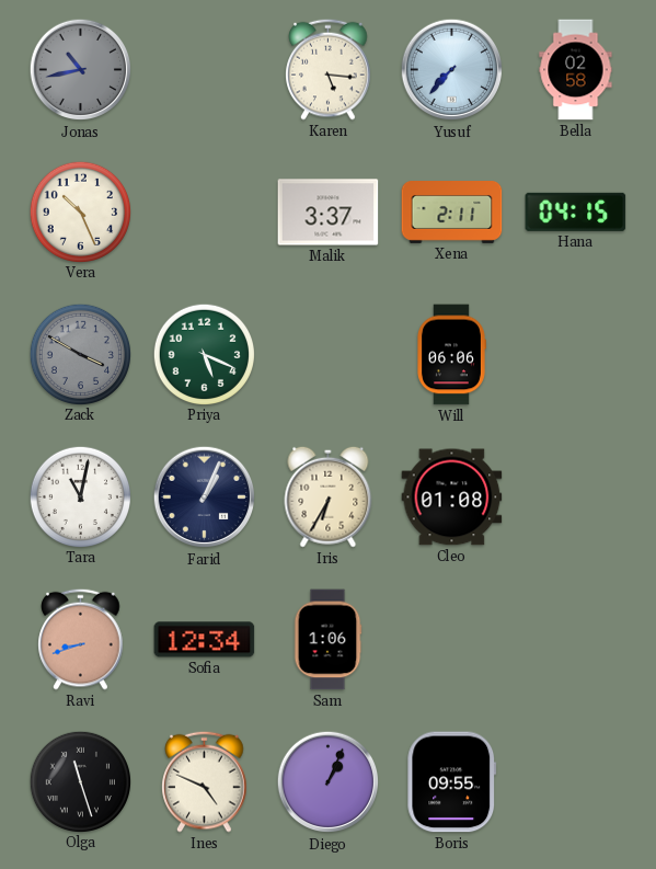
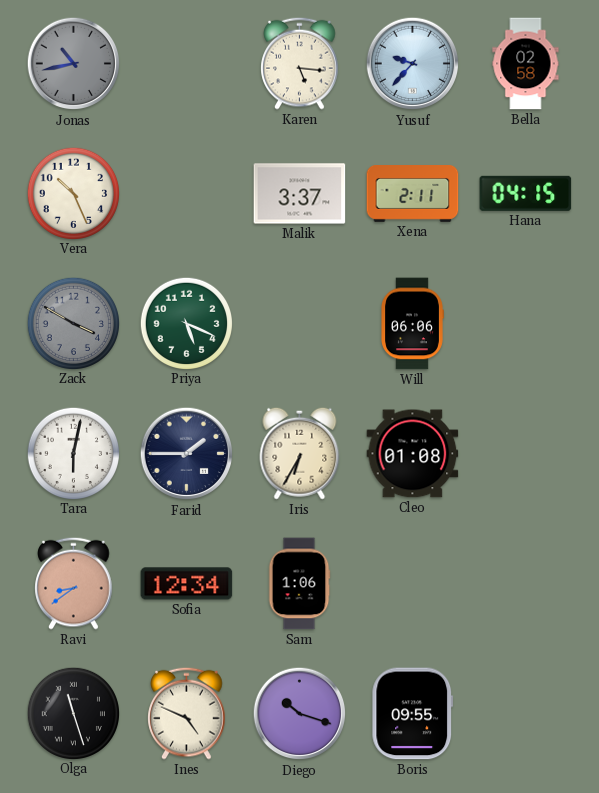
Yusuf: 7:37 -> 9:37 (413, 64)
Tara: 11:02 -> 6:02 (73, 453)
Farid: 1:04 -> 1:45 (187, 454)
Ravi: 8:42 -> 8:39 (74, 583)
Diego: 1:04 -> 10:18 (300, 714)
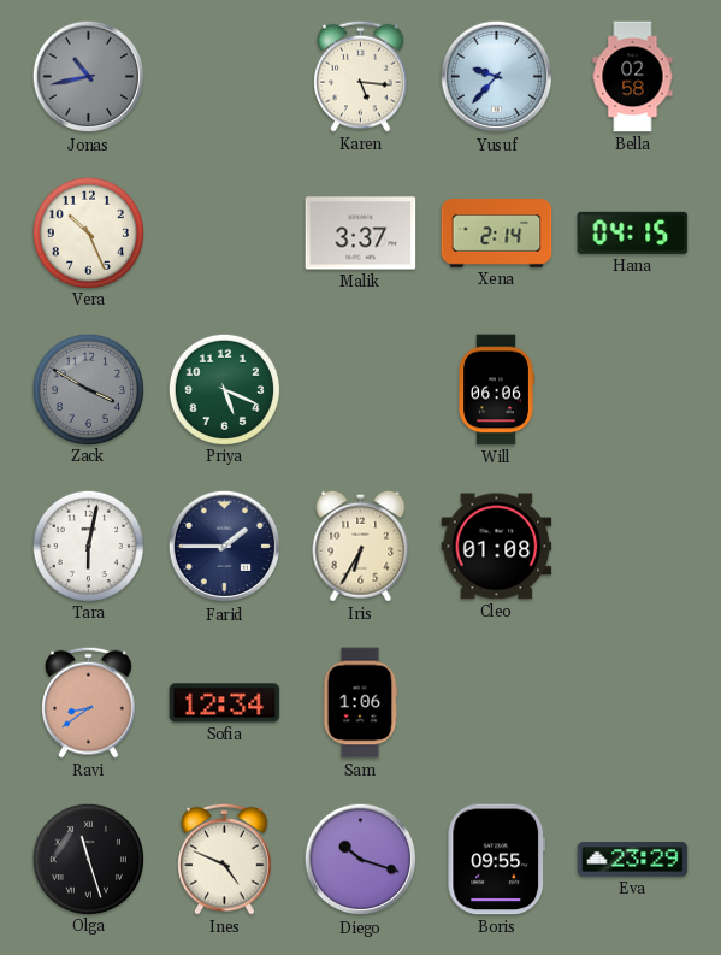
Xena: 2:11 -> 2:14 (497, 234)
Eva: none -> 23:29 (633, 860)
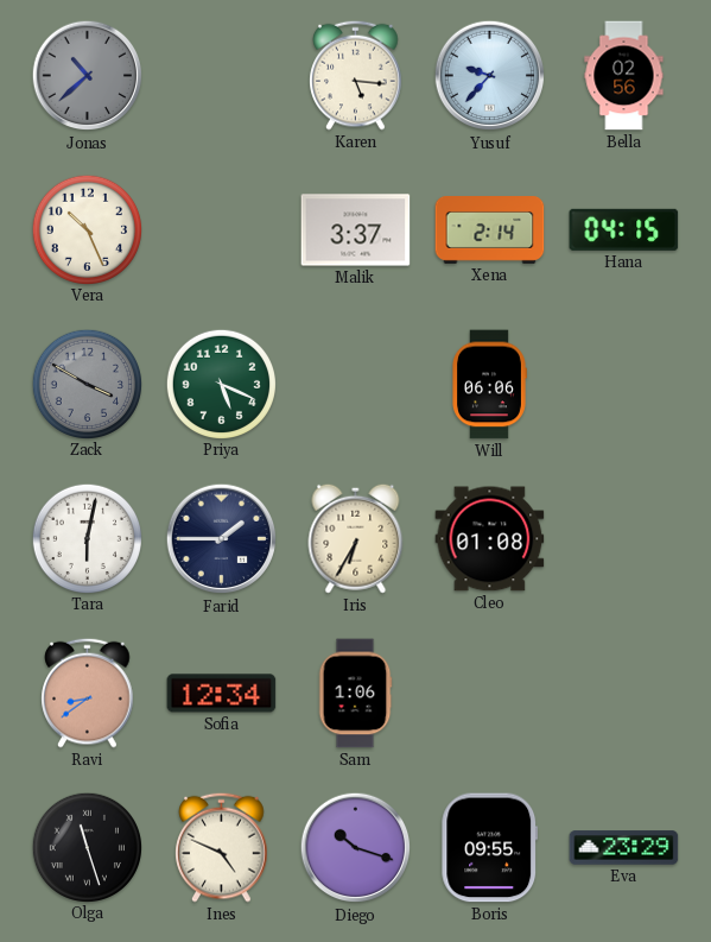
Jonas: 10:43 -> 10:38 (88, 76)
Bella: 02:58 -> 02:56 (624, 76)
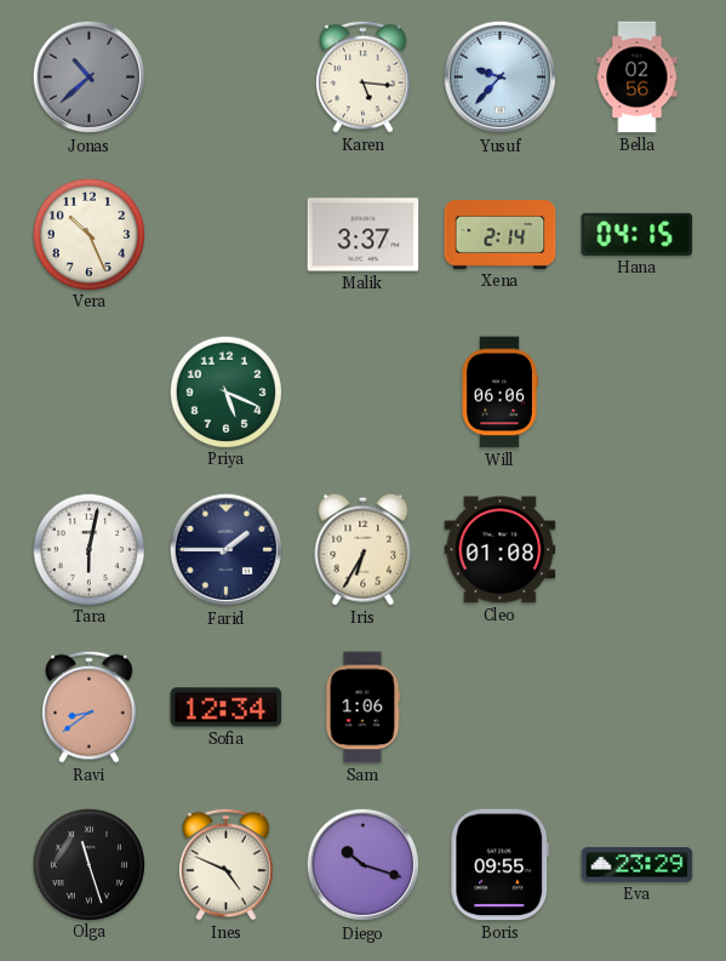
Zack: 3:50 -> none (87, 384)
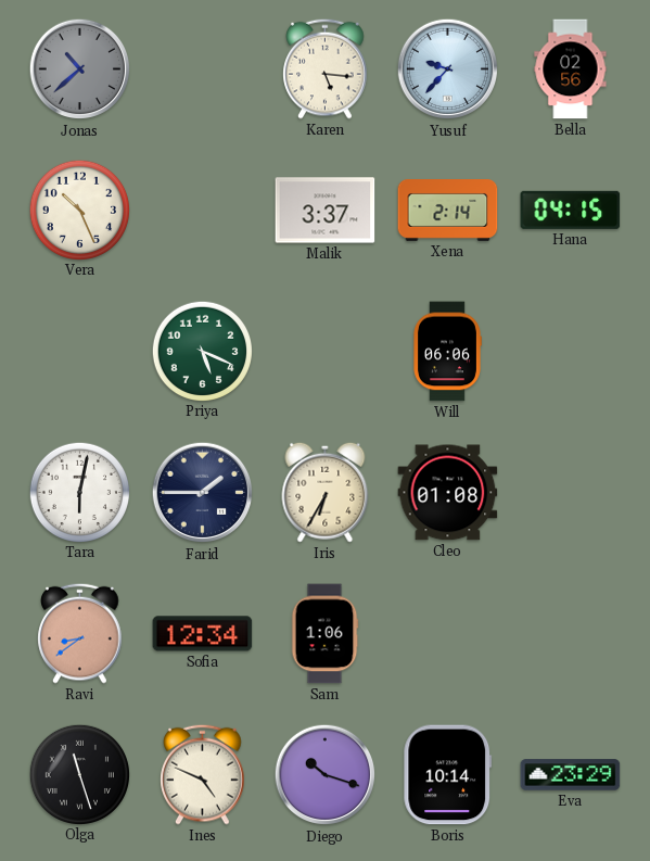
Boris: 09:55 -> 10:14 (448, 775)
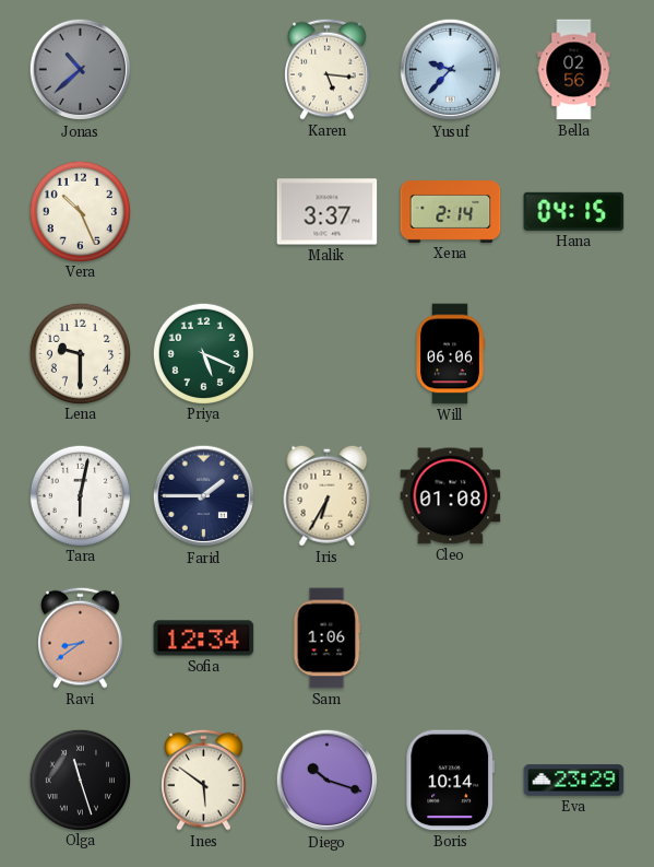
Lena: none -> 9:30 (80, 353)
Ines: 4:49 -> 5:51 (204, 780)
